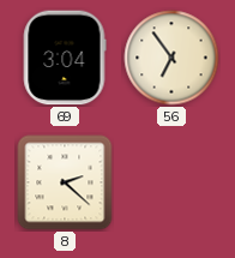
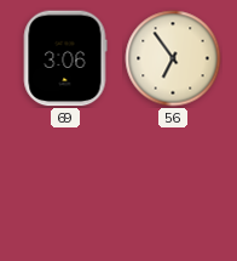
69: 3:04 -> 3:06 (65, 58)
8: 2:22 -> none (65, 182)
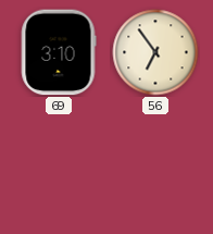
69: 3:06 -> 3:10 (59, 52)
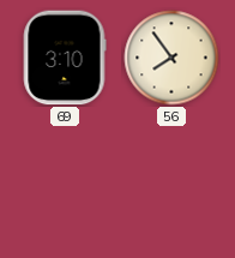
56: 6:54 -> 7:54 (171, 58)
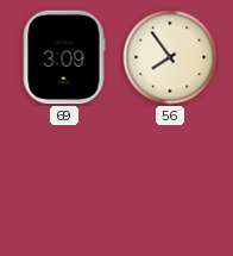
69: 3:10 -> 3:09 (64, 57)
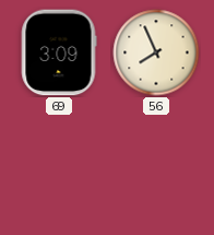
56: 7:54 -> 7:56 (156, 52)
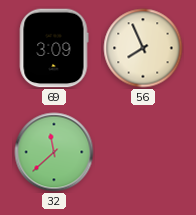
32: none -> 11:38 (54, 152)
